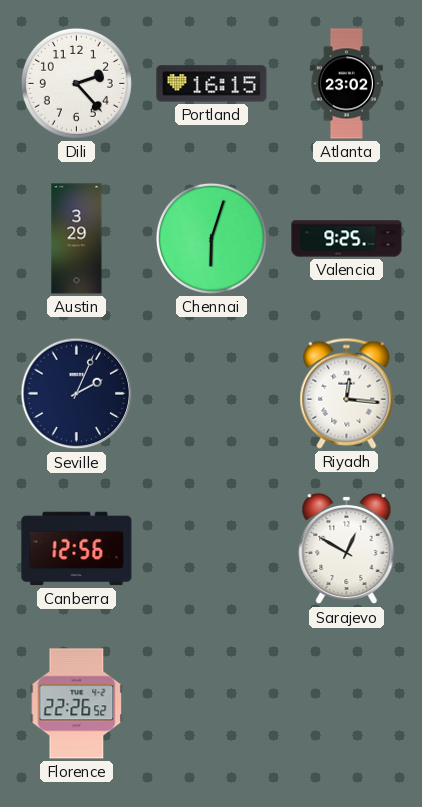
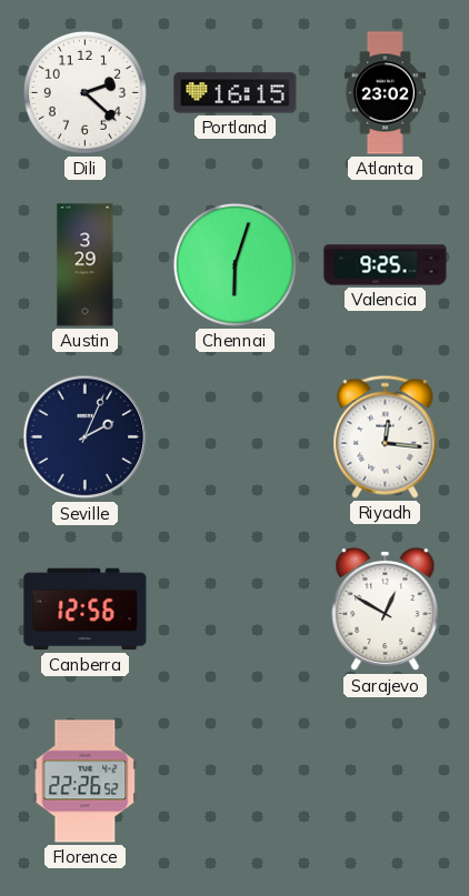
Dili: 2:23 -> 2:22 (84, 92)
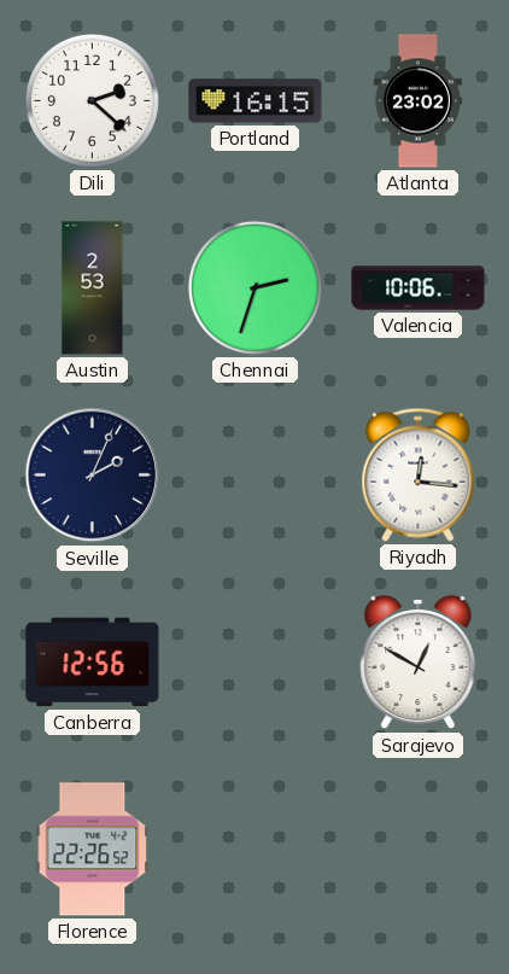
Austin: 3:29 -> 2:53 (93, 288)
Chennai: 6:03 -> 2:33 (255, 287)
Valencia: 9:25 -> 10:06 (419, 288)
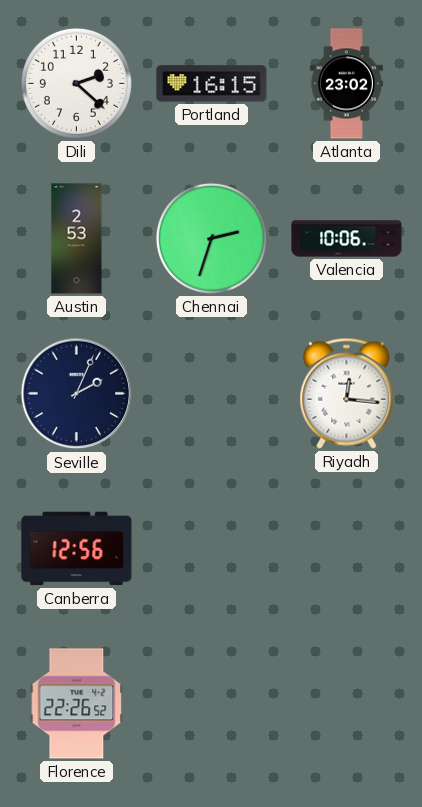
Sarajevo: 12:50 -> none (419, 663)
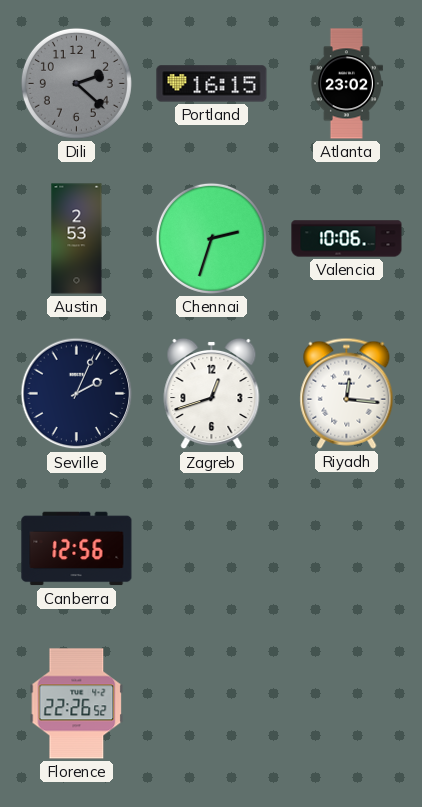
Dili dial: white -> grey (76, 83)
Zagreb: none -> 12:42 (212, 394)
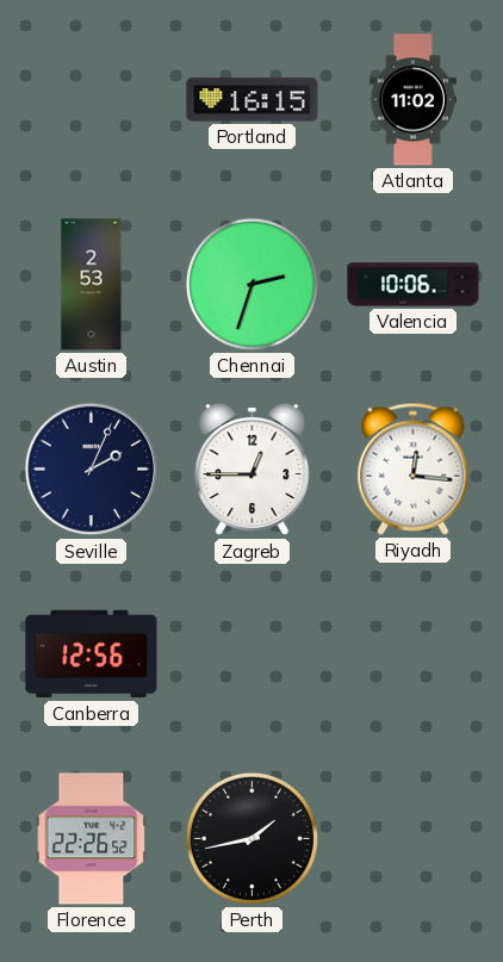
Dili: 2:22 -> none (76, 83)
Atlanta: 23:02 -> 11:02 (412, 100)
Zagreb: 12:42 -> 12:45 (253, 470)
Perth: none -> 1:43 (251, 838)
